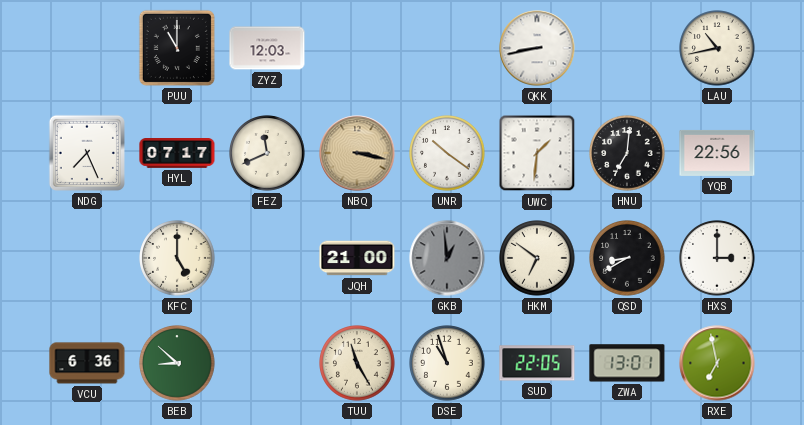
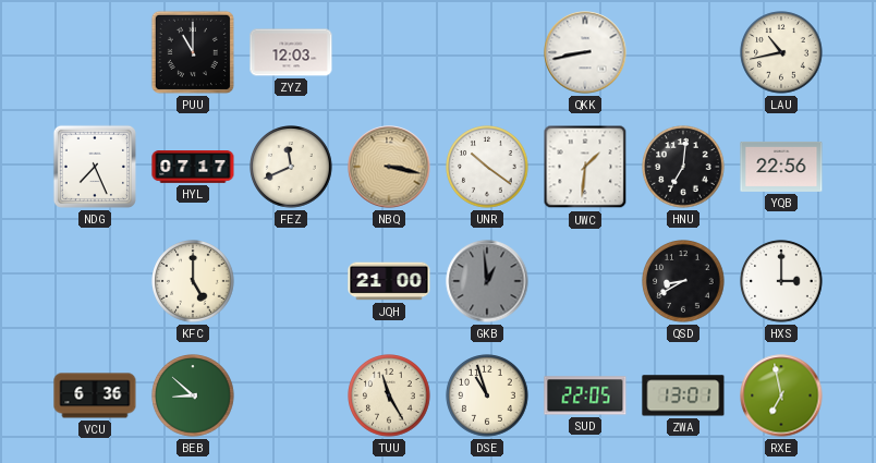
HKM: 6:51 -> none (537, 258)
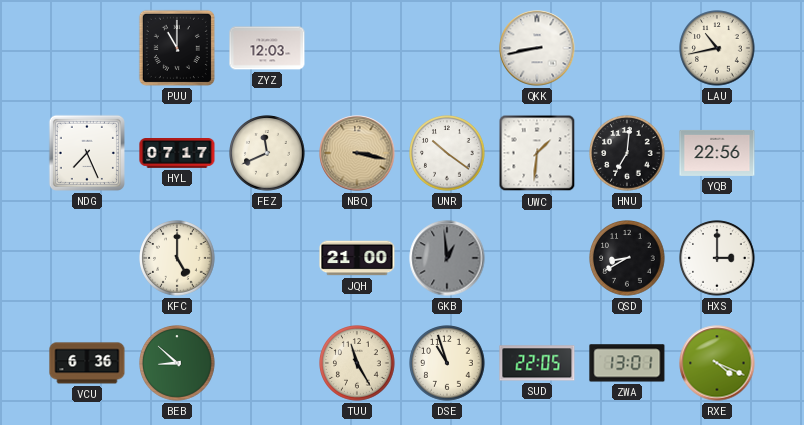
RXE: 6:58 -> 4:19 (717, 363)
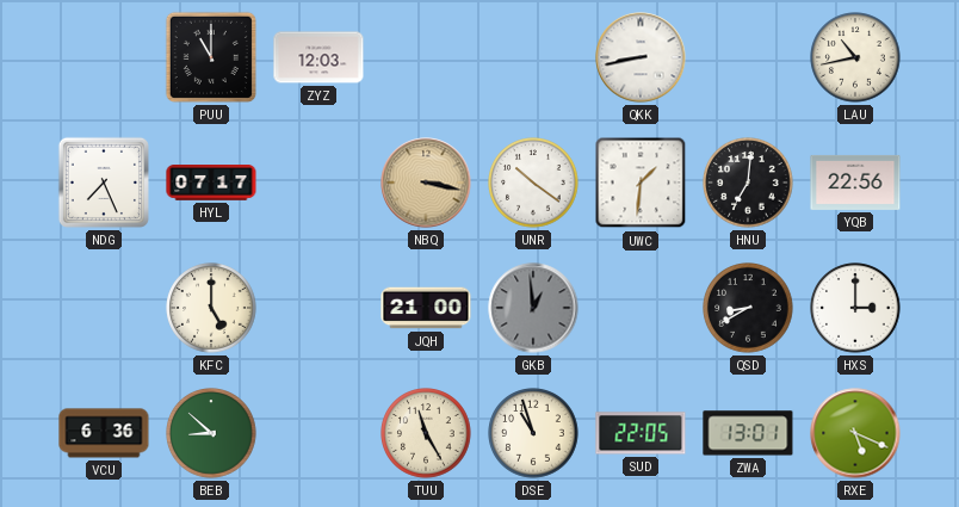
FEZ: 11:41 -> none (267, 153)
RXE: 4:19 -> 5:19 (855, 433)
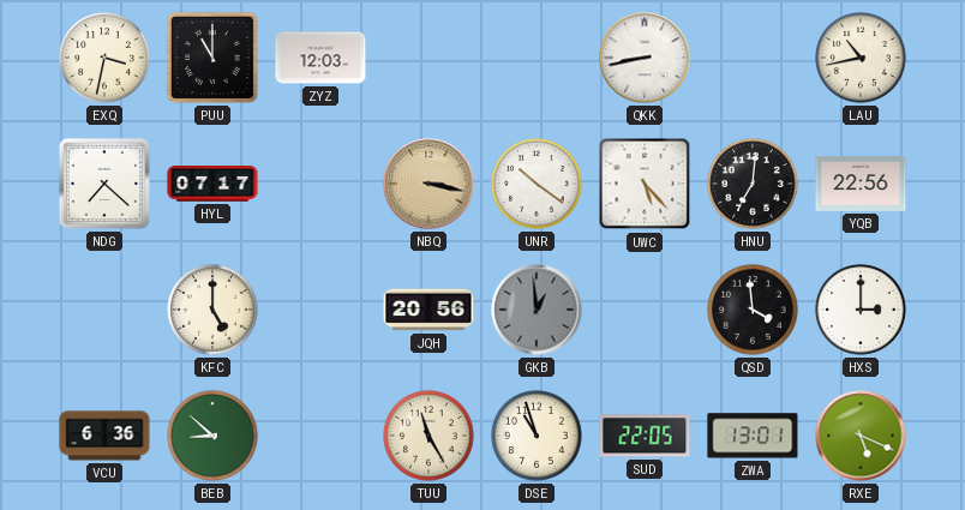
EXQ: none -> 3:32 (104, 58)
NDG: 7:26 -> 7:22 (104, 184)
UWC: 1:31 -> 5:23 (645, 184)
JQH: 21:00 -> 20:56 (428, 310)
QSD: 8:40 -> 3:59 (753, 310)
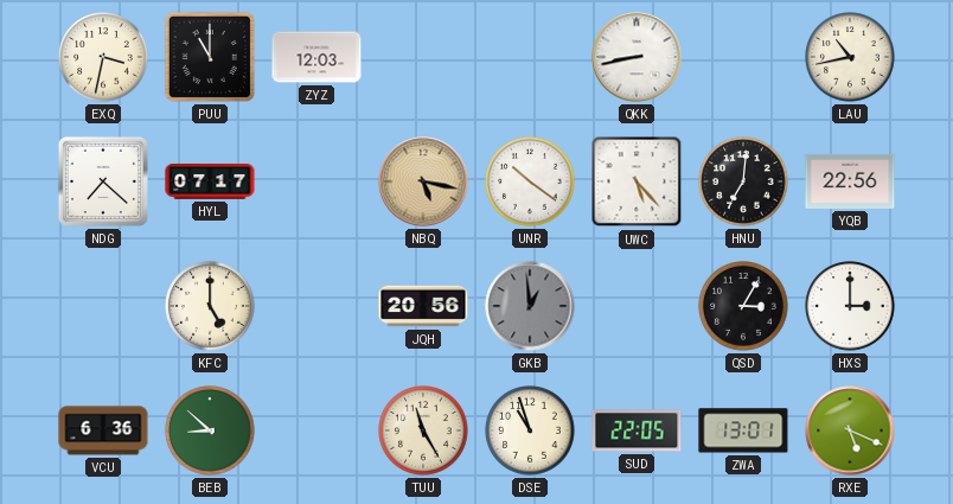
NBQ: 3:17 -> 5:17 (423, 181)
QSD: 3:59 -> 3:05 (743, 306)
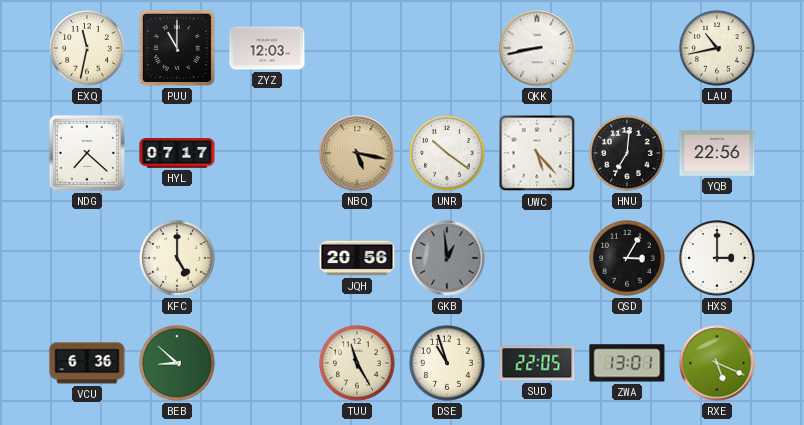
EXQ: 3:32 -> 11:32 (87, 48)
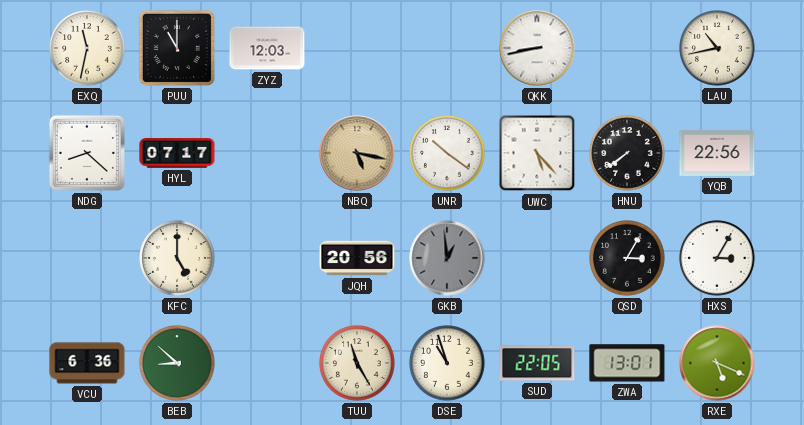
NDG: 7:22 -> 8:22 (87, 153)
HNU: 7:01 -> 7:39 (627, 153)
HXS: 3:00 -> 3:05 (717, 258)
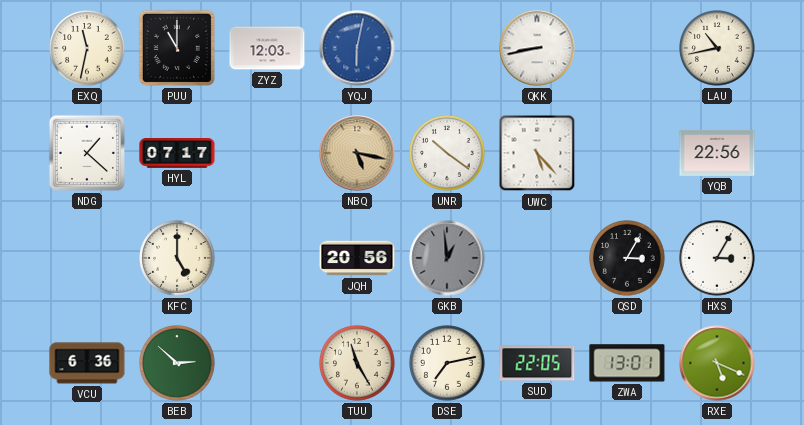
YQJ: none -> 6:02 (357, 48)
NDG: 8:22 -> 1:22 (87, 153)
HNU: 7:39 -> none (627, 153)
BEB: 8:52 -> 2:52 (177, 363)
DSE: 10:57 -> 7:13 (447, 363)
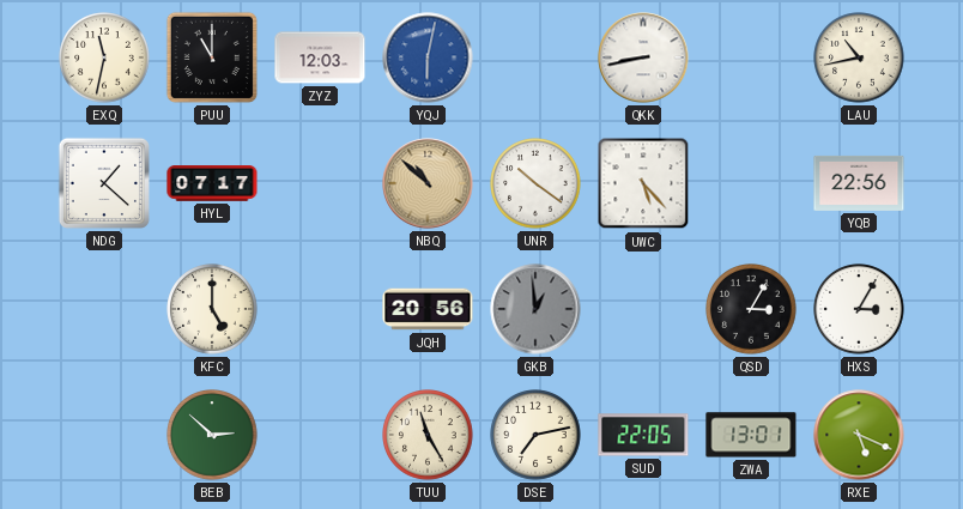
NBQ: 5:17 -> 10:52 (428, 183)
VCU: 6:36 -> none (87, 363)
